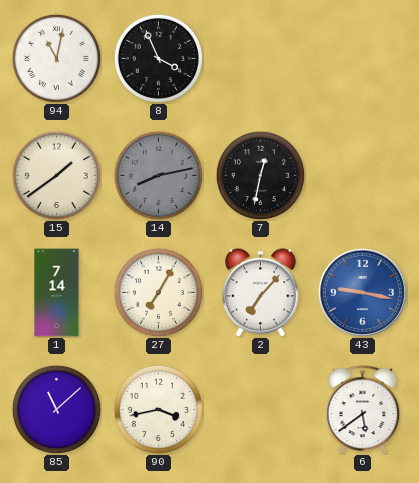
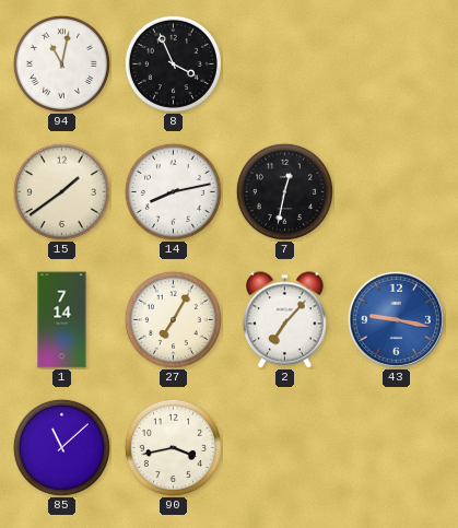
14 dial: grey -> white (173, 191)
6: 5:39 -> none (363, 410)
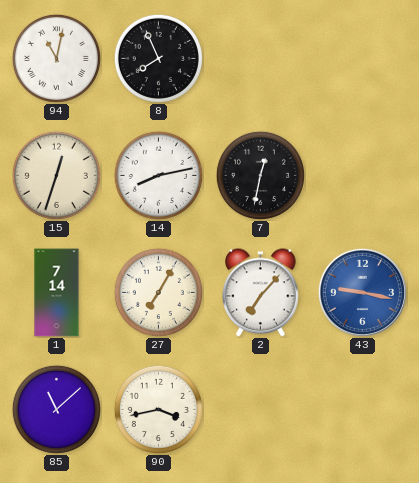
8: 3:56 -> 7:56 (158, 58)
15: 1:39 -> 12:33 (56, 175)
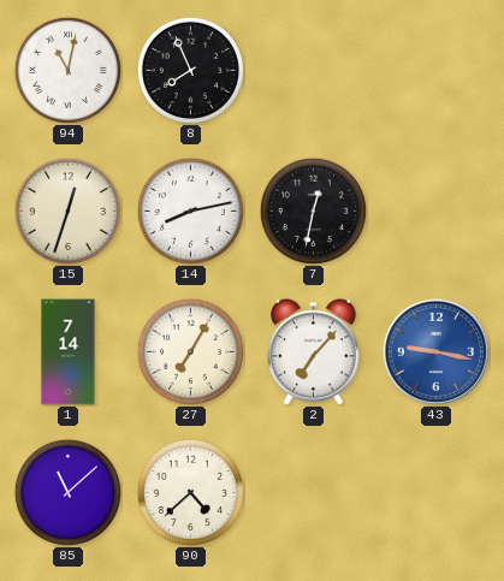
90: 3:43 -> 4:38 (190, 492)
